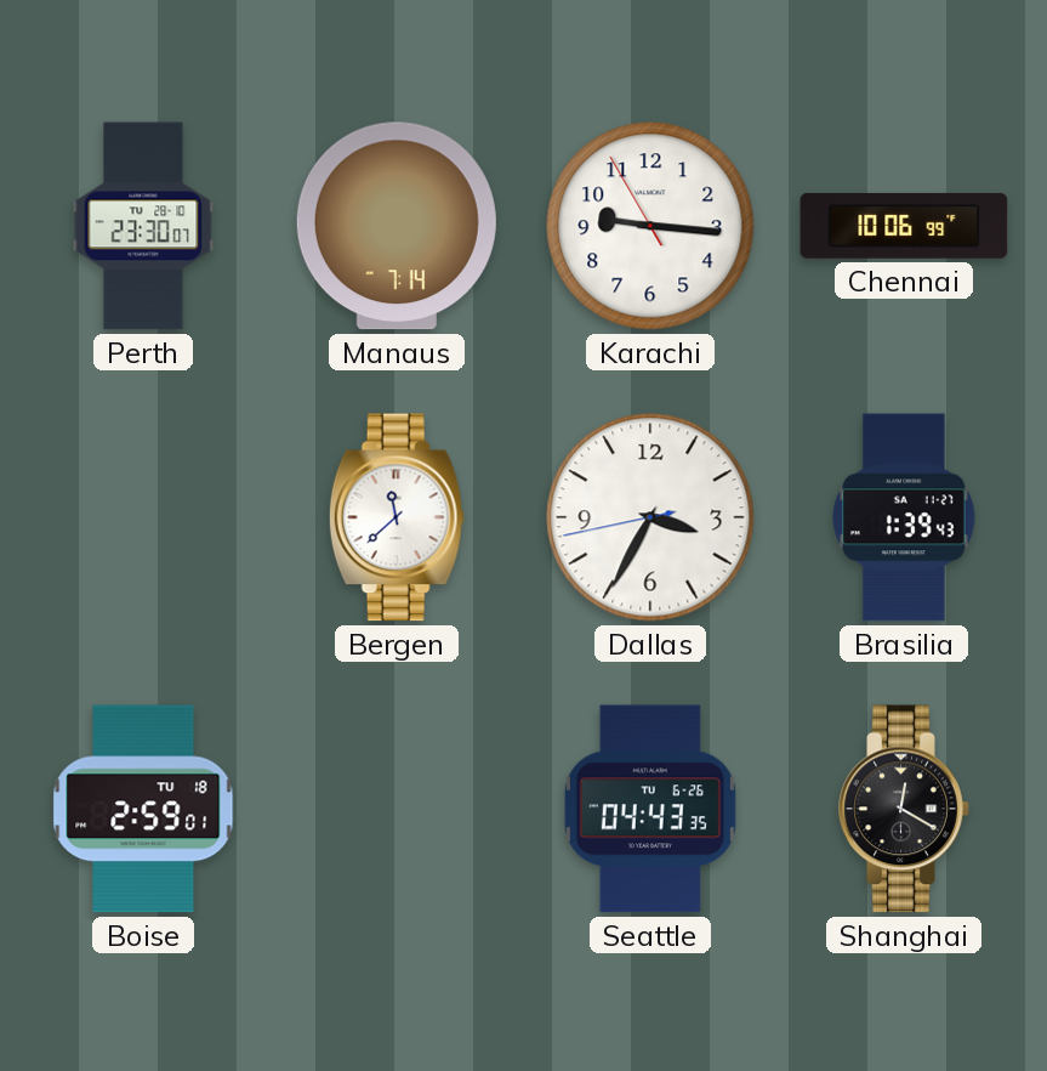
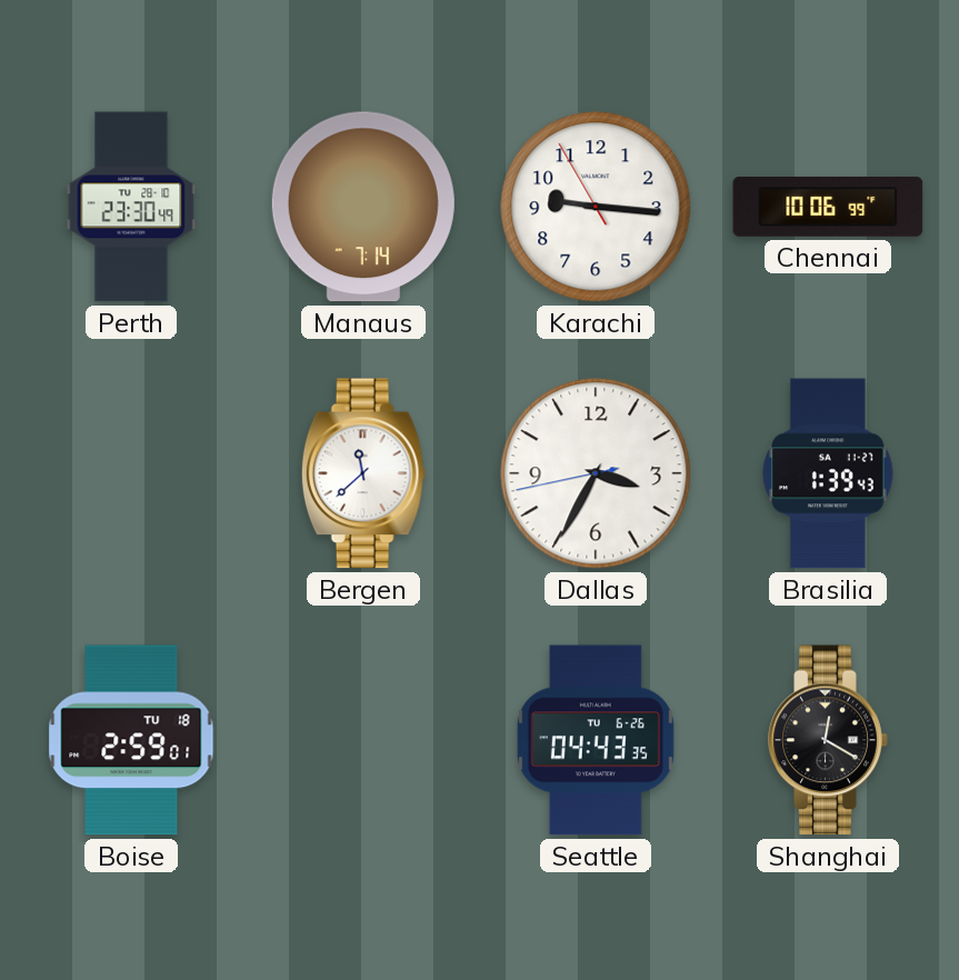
Perth: 23:30:07 -> 23:30:49 (131, 207)
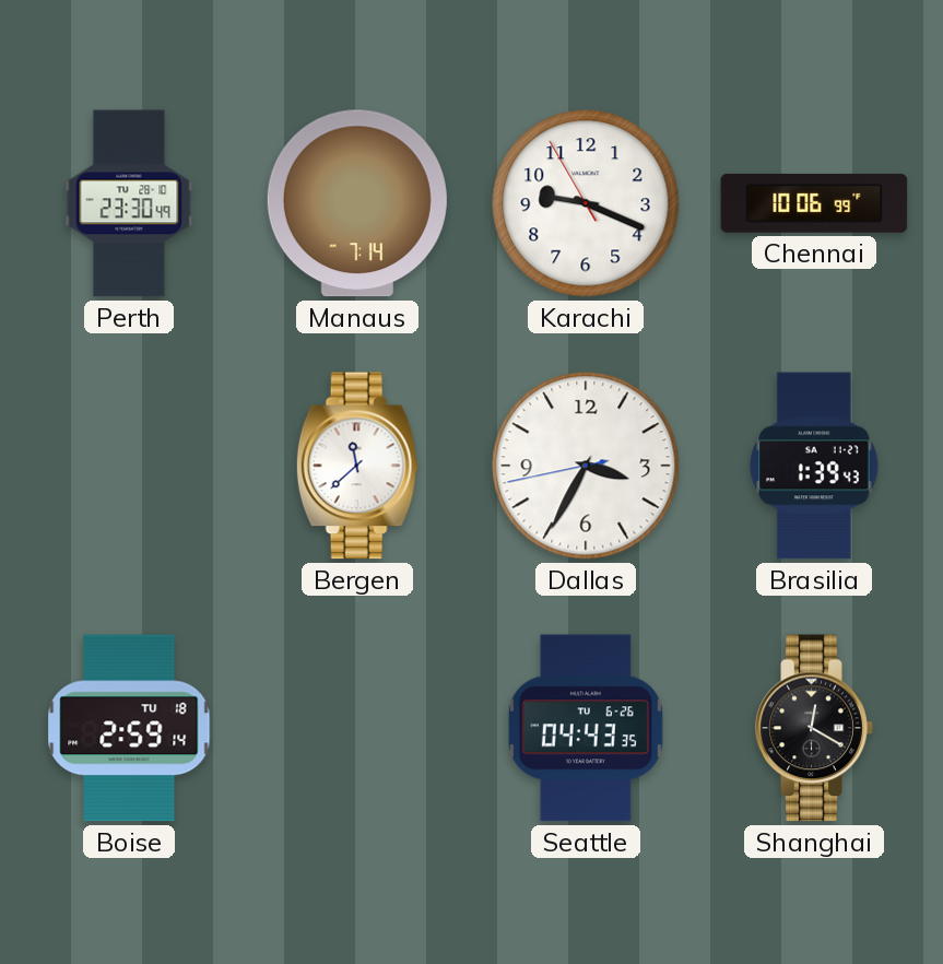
Karachi: 9:15 -> 9:18 (586, 203)
Boise: 2:59:01 -> 2:59:14 (129, 728)
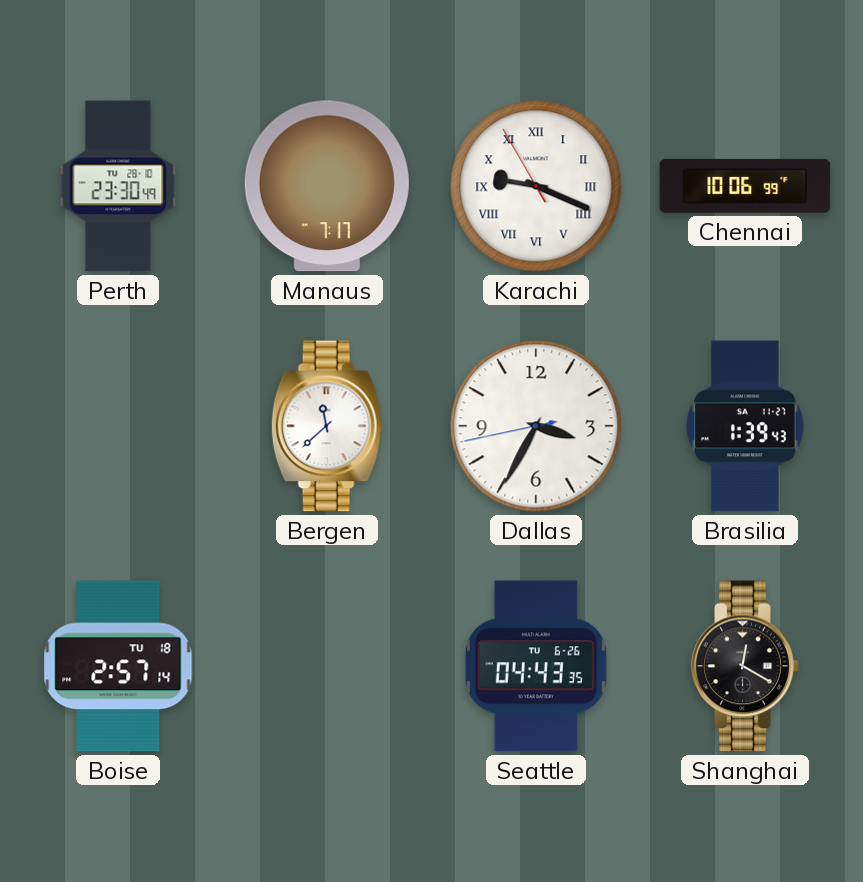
Manaus: 7:14 -> 7:17 (327, 186)
Karachi numerals: Arabic -> Roman (536, 186)
Boise: 2:59 -> 2:57 (118, 666)
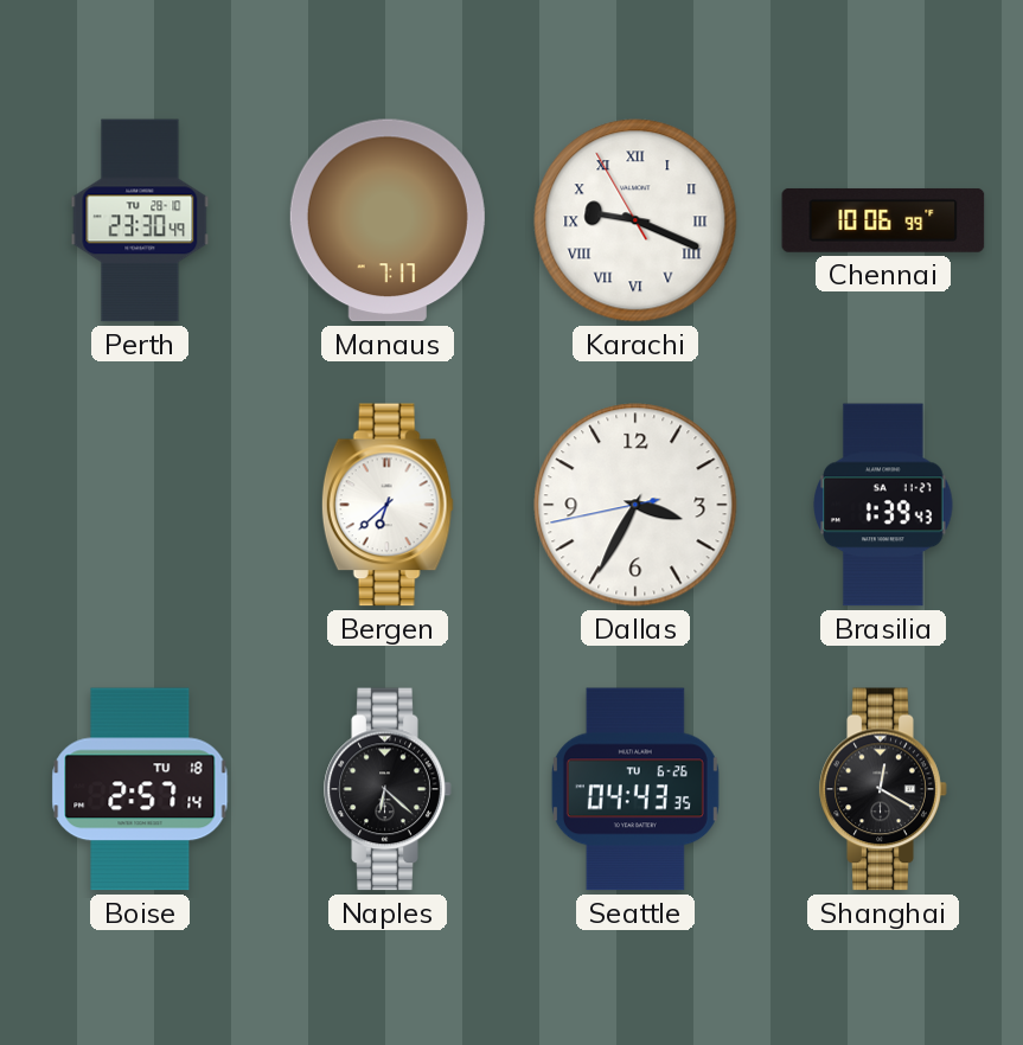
Bergen: 11:38 -> 6:38 (388, 505)
Naples: none -> 6:22 (388, 789)
